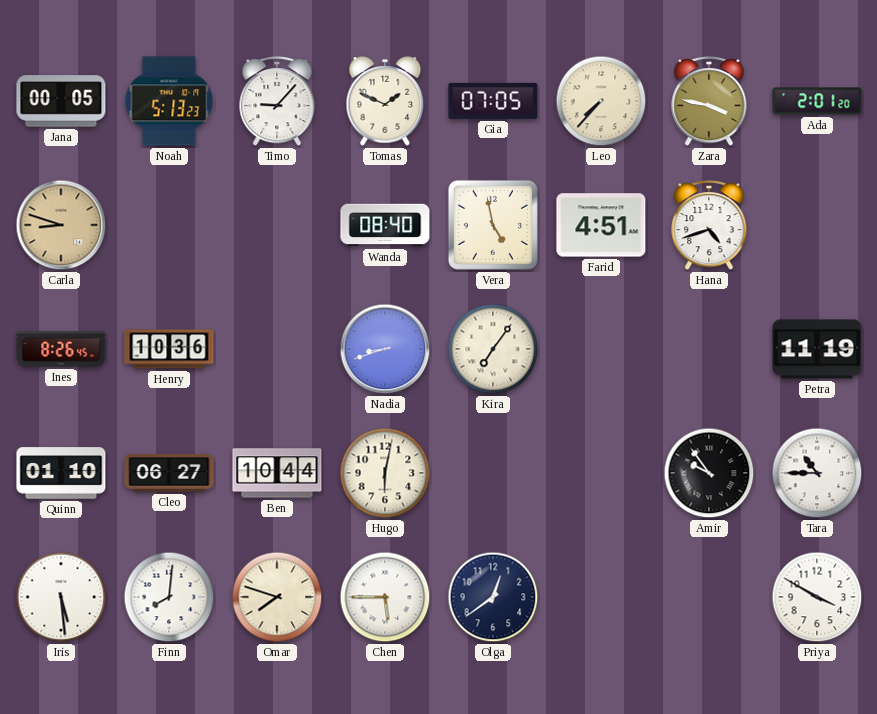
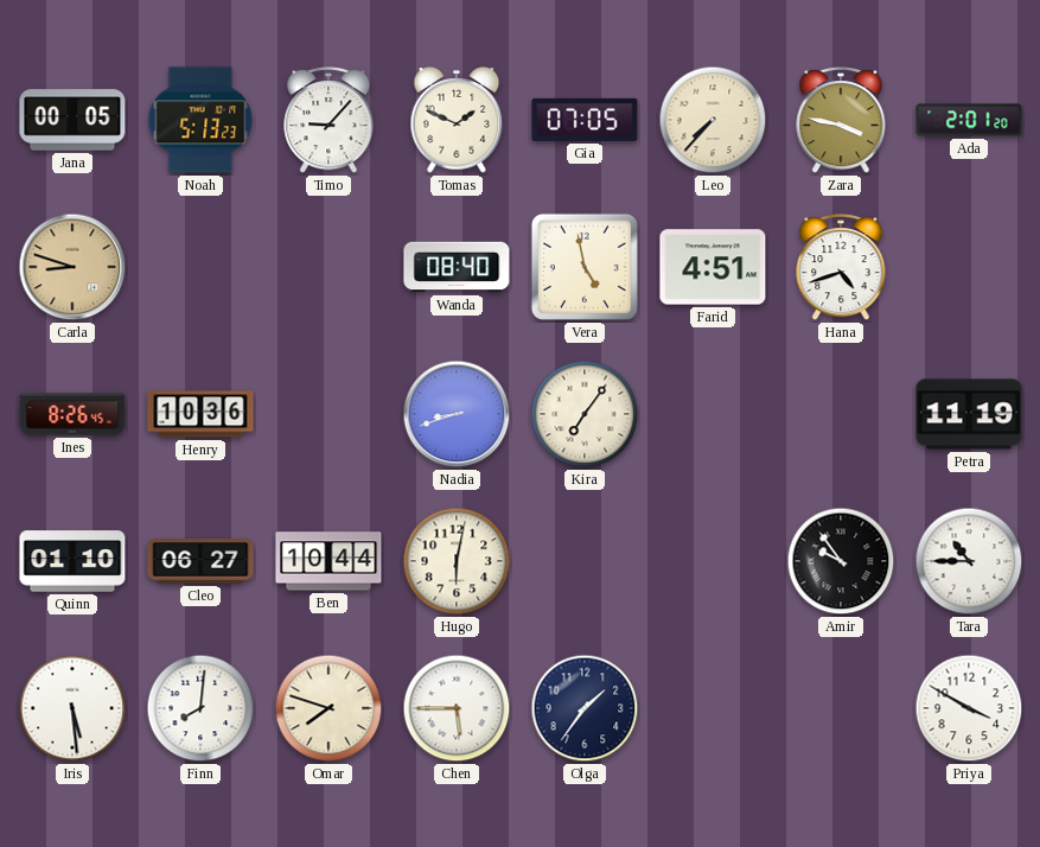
Olga: 12:39 -> 1:36 (585, 708)
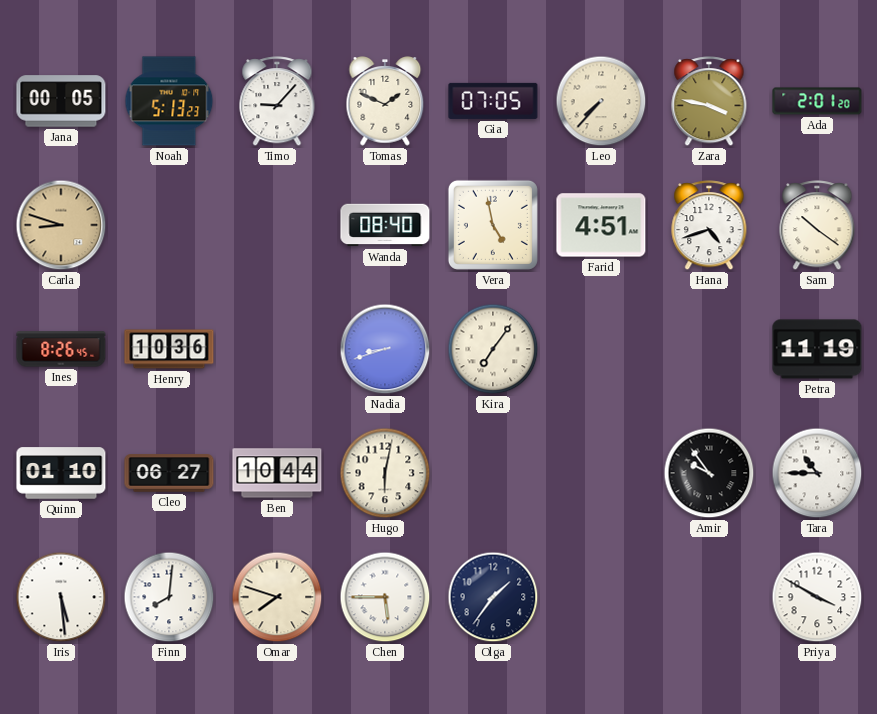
Sam: none -> 10:21 (817, 226)
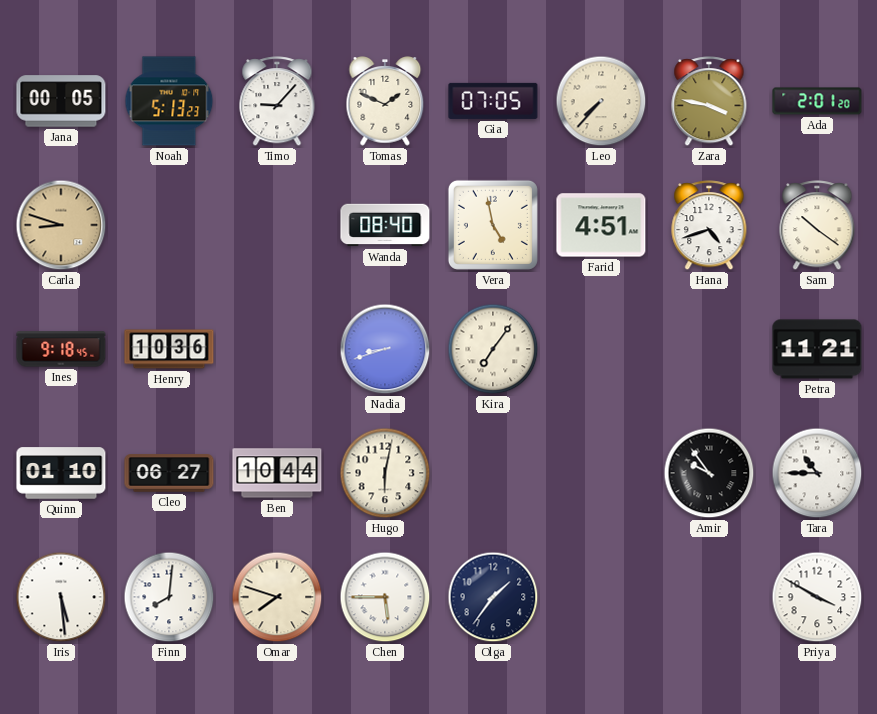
Ines: 8:26 -> 9:18 (61, 349)
Petra: 11:19 -> 11:21 (817, 349)
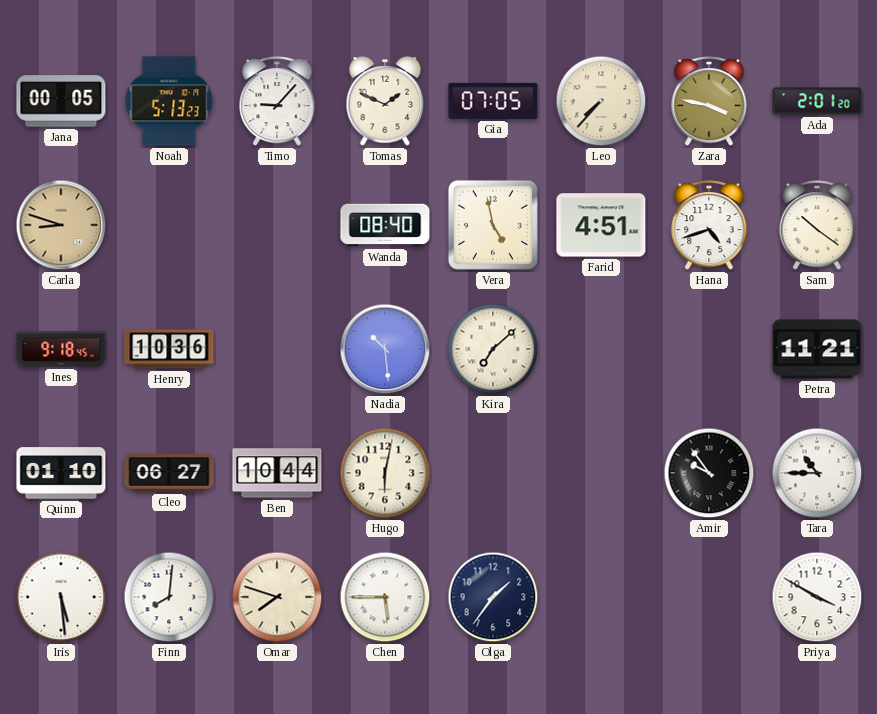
Nadia: 8:42 -> 10:29 (385, 349)
Kira: 7:06 -> 7:08 (493, 349)
